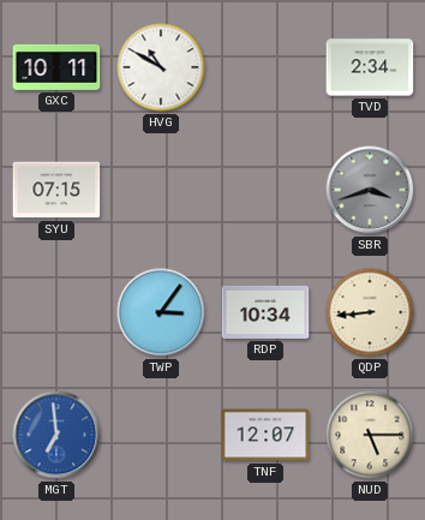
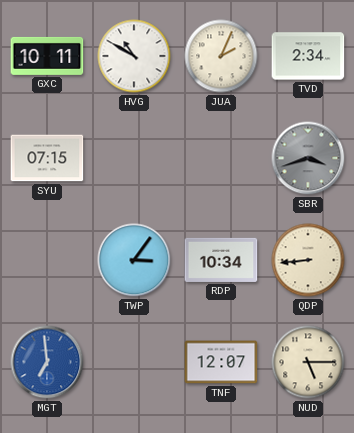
JUA: none -> 2:04 (221, 56)
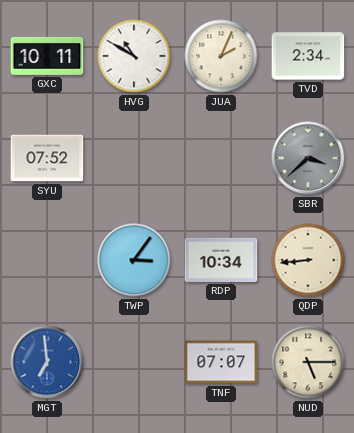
SYU: 07:15 -> 07:52 (47, 158)
SBR: 3:42 -> 3:38 (308, 158)
TNF: 12:07 -> 07:07 (221, 362)
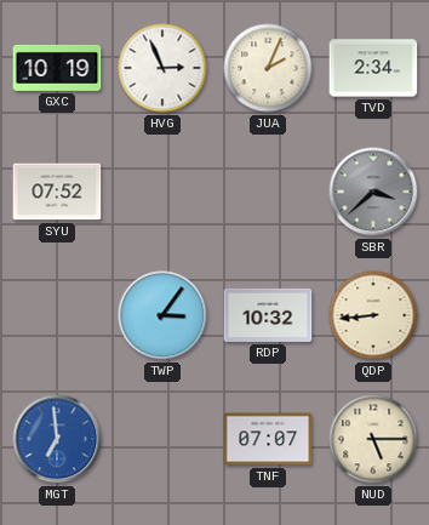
GXC: 10:11 -> 10:19 (57, 68)
HVG: 10:50 -> 2:56 (162, 68)
RDP: 10:34 -> 10:32 (268, 315)
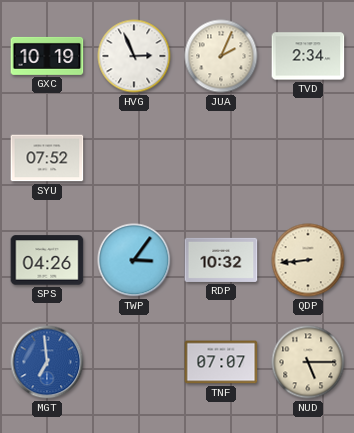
SBR: 3:38 -> none (373, 192)
SPS: none -> 04:26 (47, 260)
